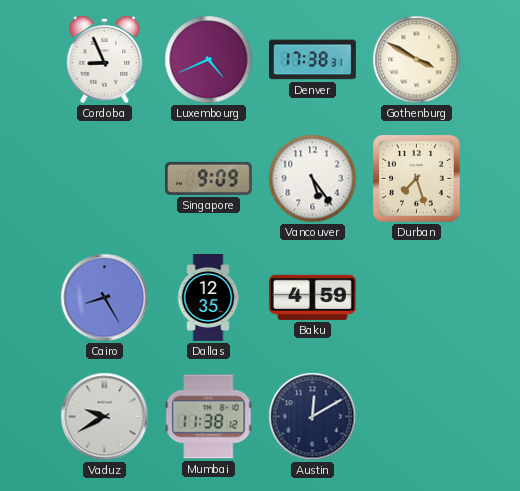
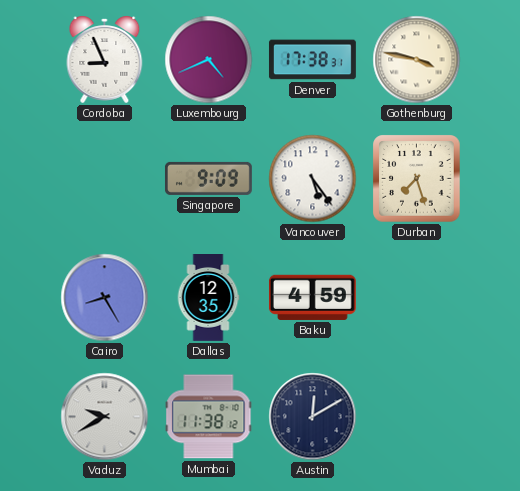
Gothenburg: 3:50 -> 3:47 (417, 60)
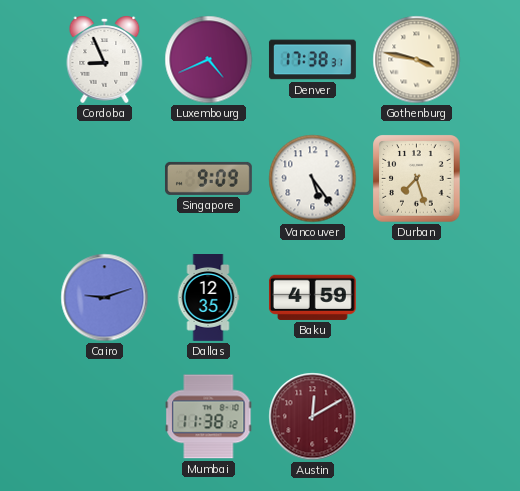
Cairo: 8:25 -> 9:12 (105, 298)
Vaduz: 9:40 -> none (105, 417)
Austin dial: navy -> burgundy (313, 417)
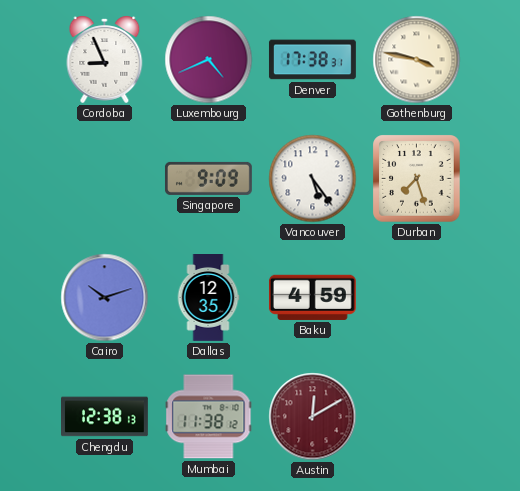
Cairo: 9:12 -> 10:12 (105, 298)
Chengdu: none -> 12:38 (105, 417)
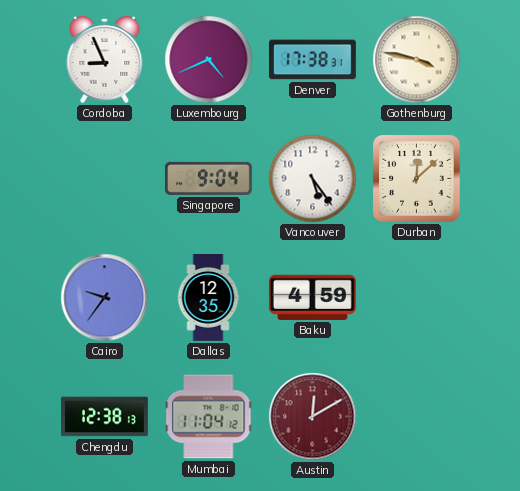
Singapore: 9:09 -> 9:04 (208, 178)
Durban: 7:27 -> 12:08 (417, 179)
Cairo: 10:12 -> 9:36 (105, 298)
Mumbai: 11:38 -> 11:04 (209, 417)
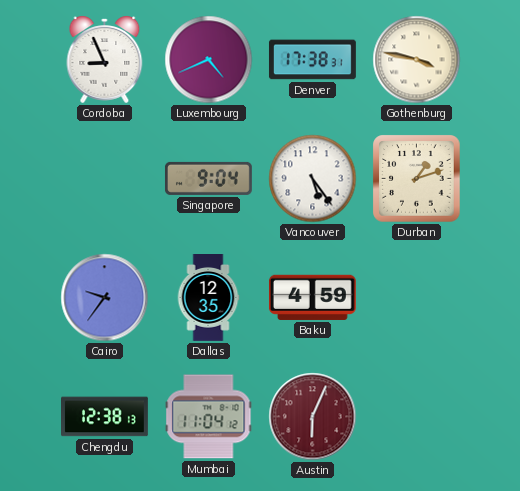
Durban: 12:08 -> 1:12 (417, 179)
Austin: 12:10 -> 6:04 (313, 417)
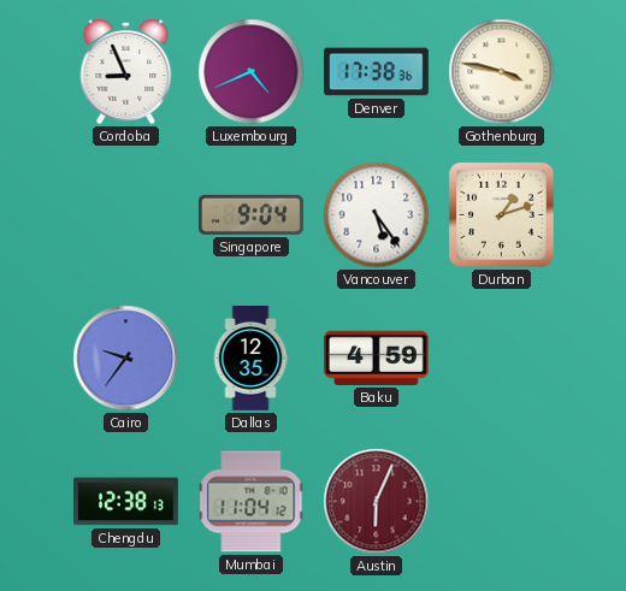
Denver: 17:38:31 -> 17:38:36 (377, 72)
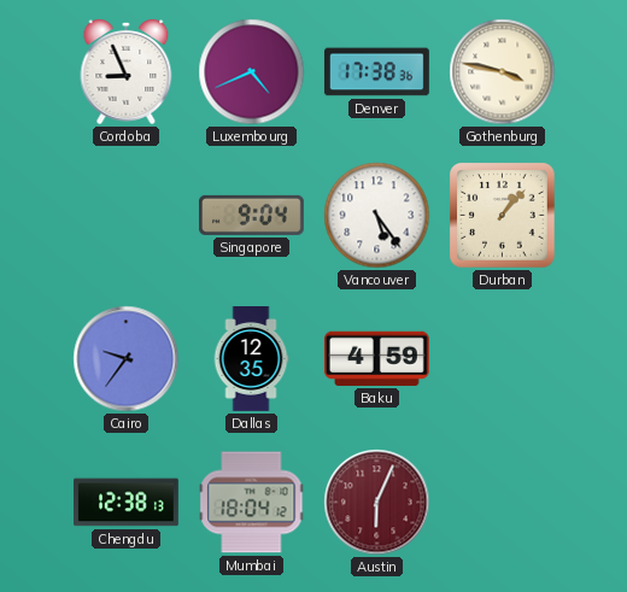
Durban: 1:12 -> 1:07 (503, 216)
Mumbai: 11:04 -> 18:04 (252, 503)
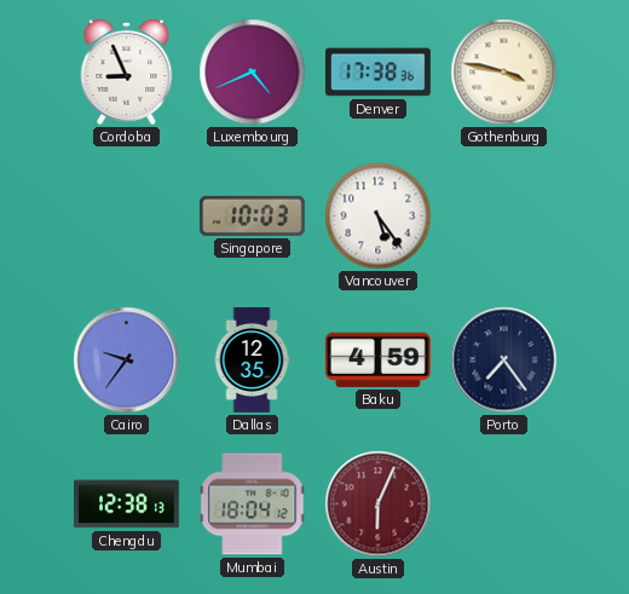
Singapore: 9:04 -> 10:03 (252, 215)
Durban: 1:07 -> none (503, 216)
Porto: none -> 7:24 (504, 361)
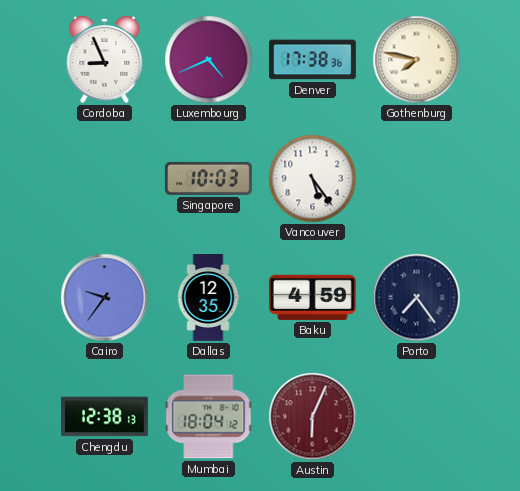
Gothenburg: 3:47 -> 7:47 (417, 60)
